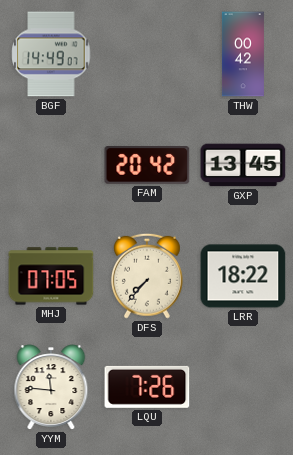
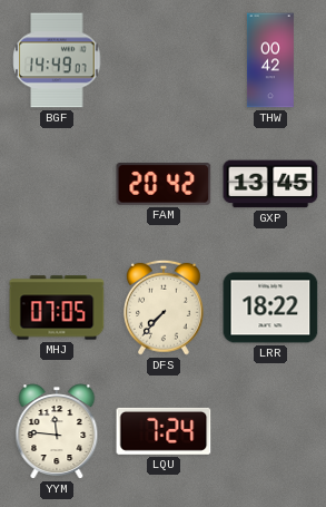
LQU: 7:26 -> 7:24 (164, 431)
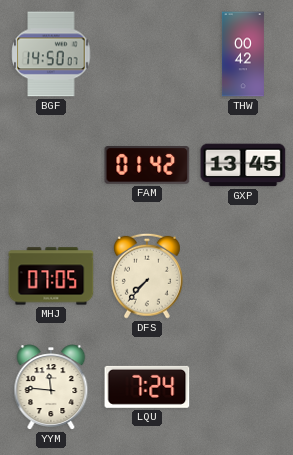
BGF: 14:49 -> 14:50 (51, 54)
FAM: 20:42 -> 01:42 (147, 166)
LRR: 18:22 -> none (270, 308)
